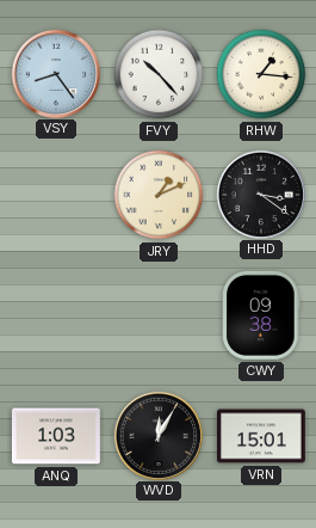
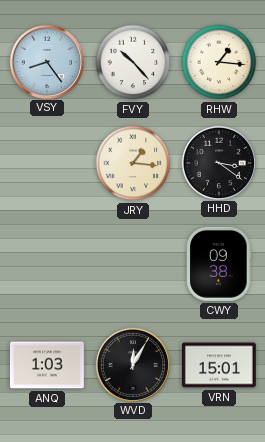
JRY: 1:11 -> 1:16 (133, 163)
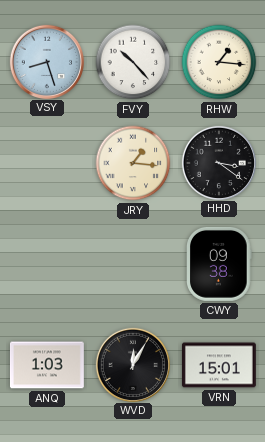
VSY: 8:24 -> 8:27 (46, 61)
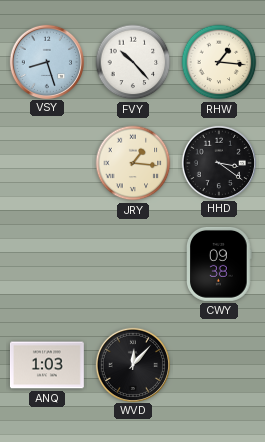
WVD: 12:05 -> 12:07 (132, 364)
VRN: 15:01 -> none (219, 365)
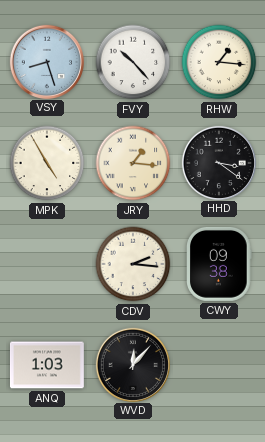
MPK: none -> 4:55 (47, 163)
CDV: none -> 2:16 (133, 264)
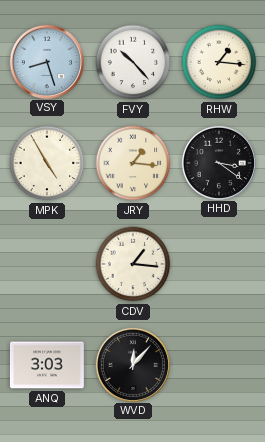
CDV: 2:16 -> 1:16 (133, 264)
CWY: 09:38 -> none (219, 264)
ANQ: 1:03 -> 3:03 (47, 365)
